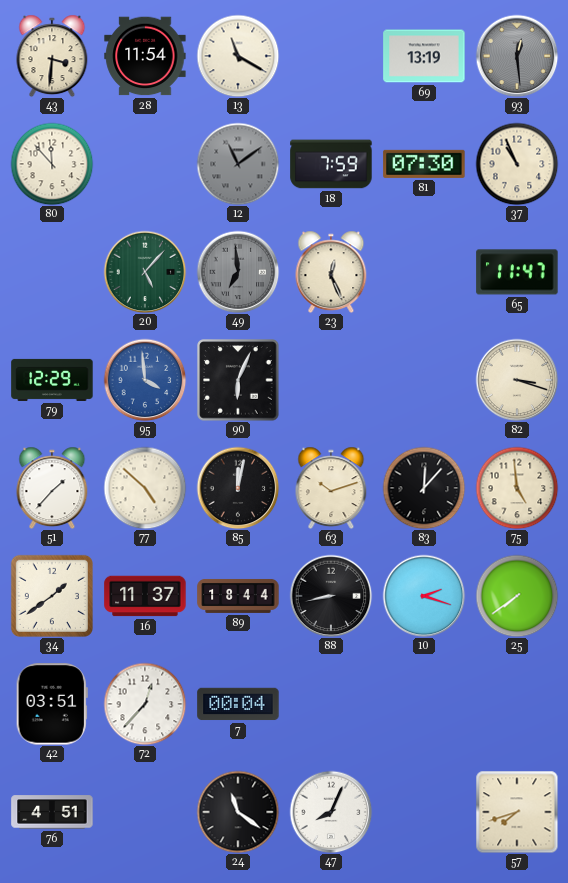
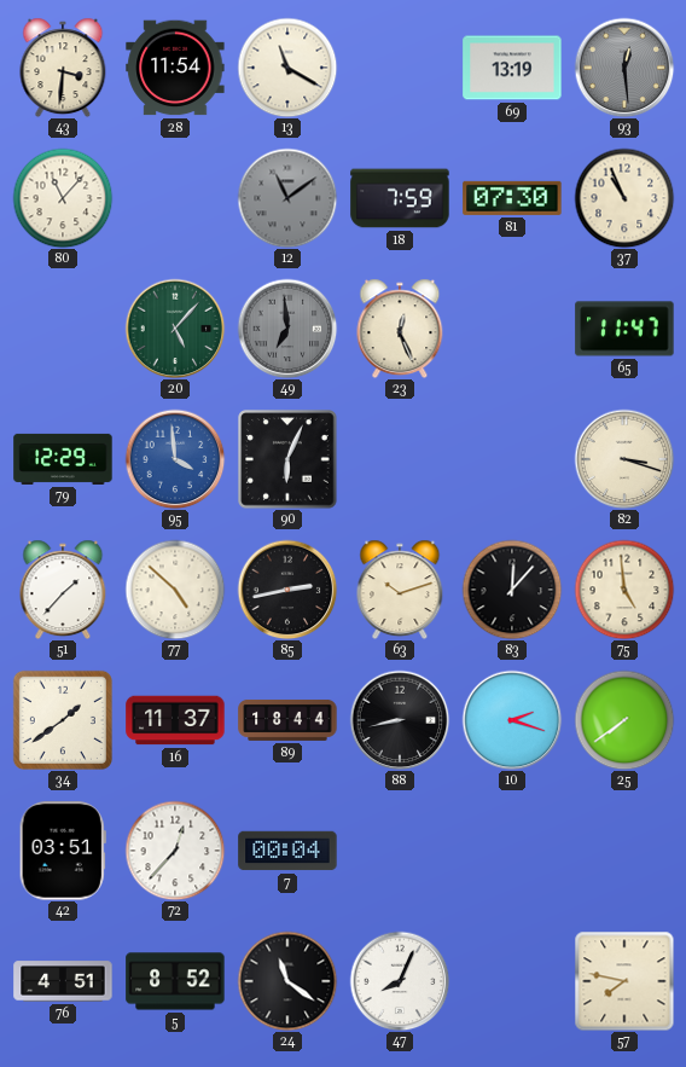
80: 11:53 -> 11:07 (63, 198)
85: 12:02 -> 2:43 (287, 590)
5: none -> 8:52 (175, 981)
57: 7:42 -> 7:47 (624, 981)
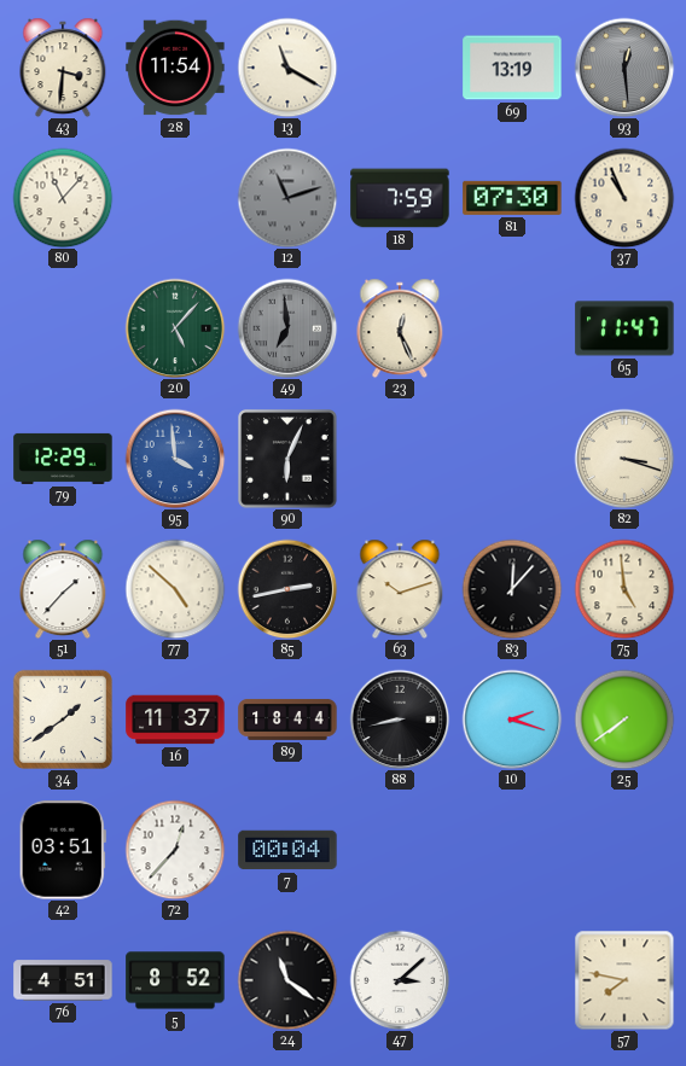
12: 11:09 -> 11:12 (287, 198)
47: 8:04 -> 3:08 (400, 980)
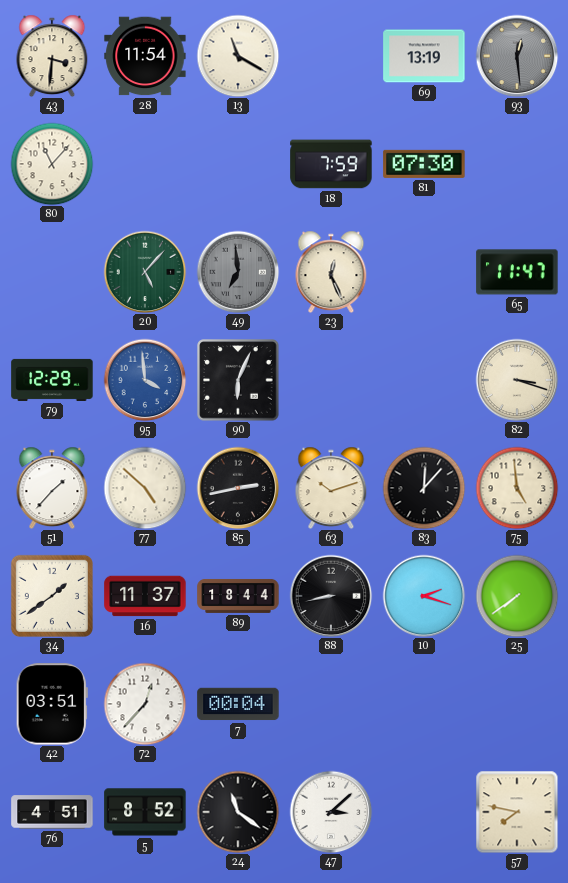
12: 11:12 -> none (287, 198)
37: 10:56 -> none (624, 198)
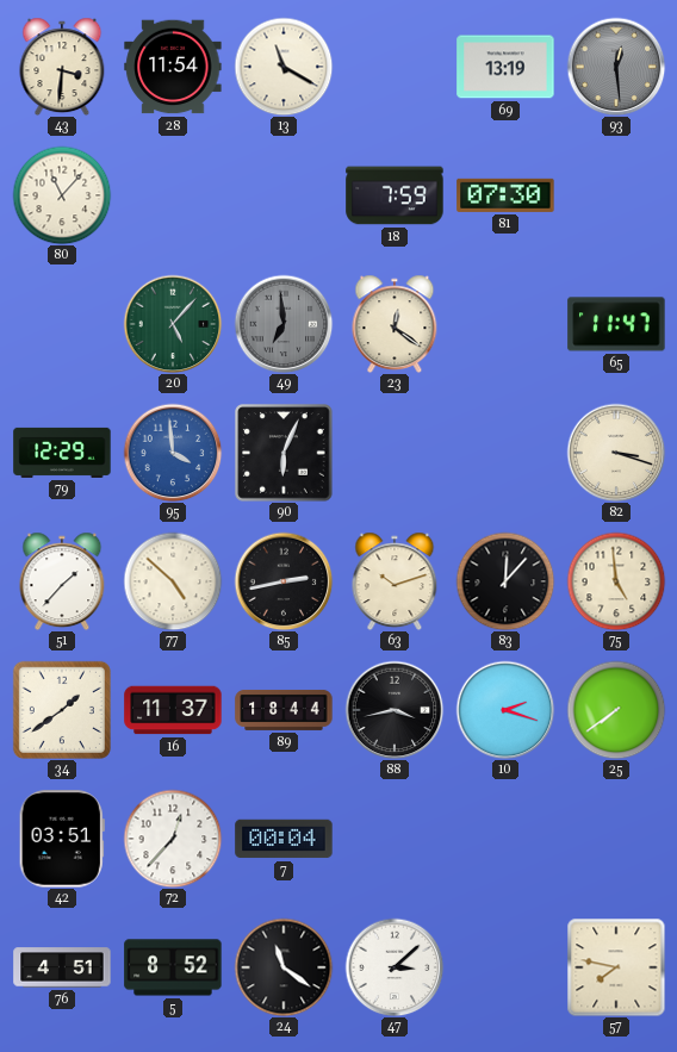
23: 12:26 -> 12:21 (395, 324)
88: 8:43 -> 3:43 (395, 710)
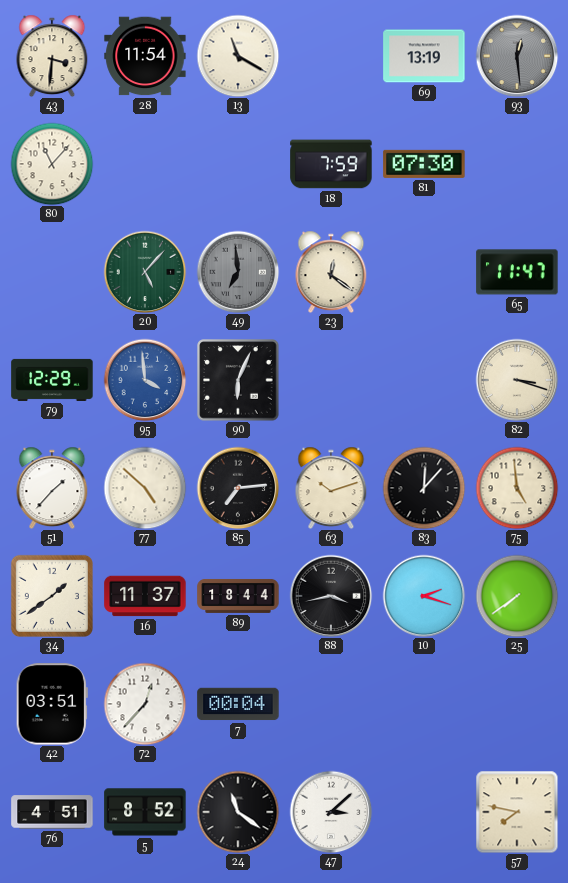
85: 2:43 -> 7:14 (238, 488)
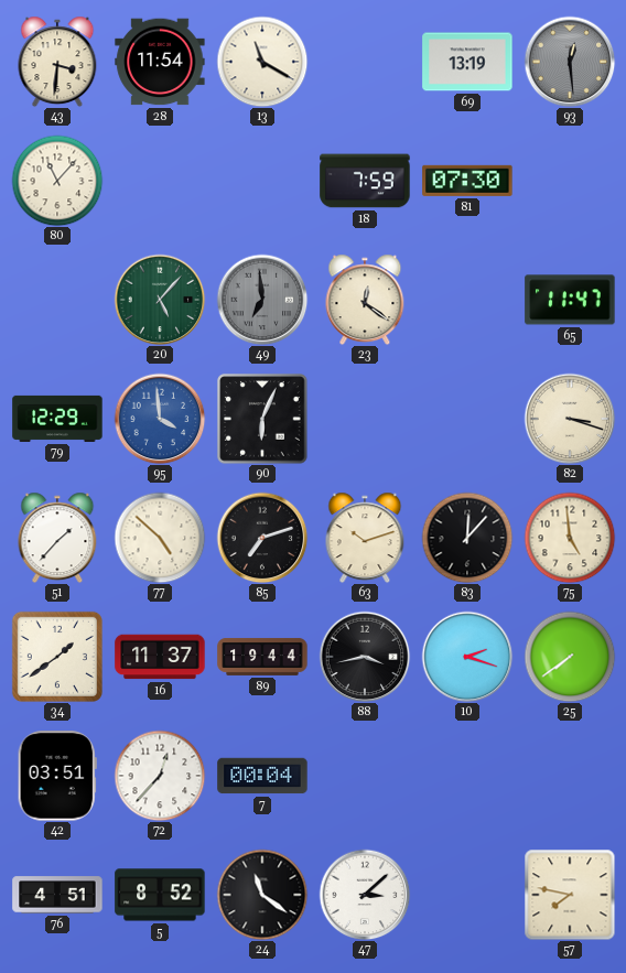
85: 7:14 -> 7:12 (262, 538)
89: 18:44 -> 19:44 (262, 657)
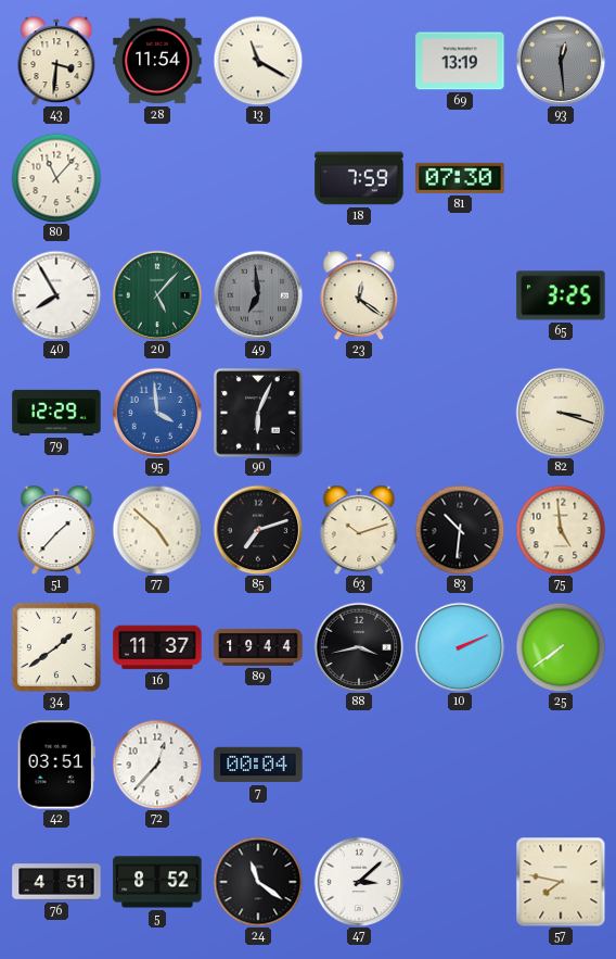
40: none -> 7:55 (56, 295)
65: 11:47 -> 3:25 (561, 295)
83: 12:07 -> 10:31 (460, 530)
10: 2:18 -> 2:11 (460, 647)
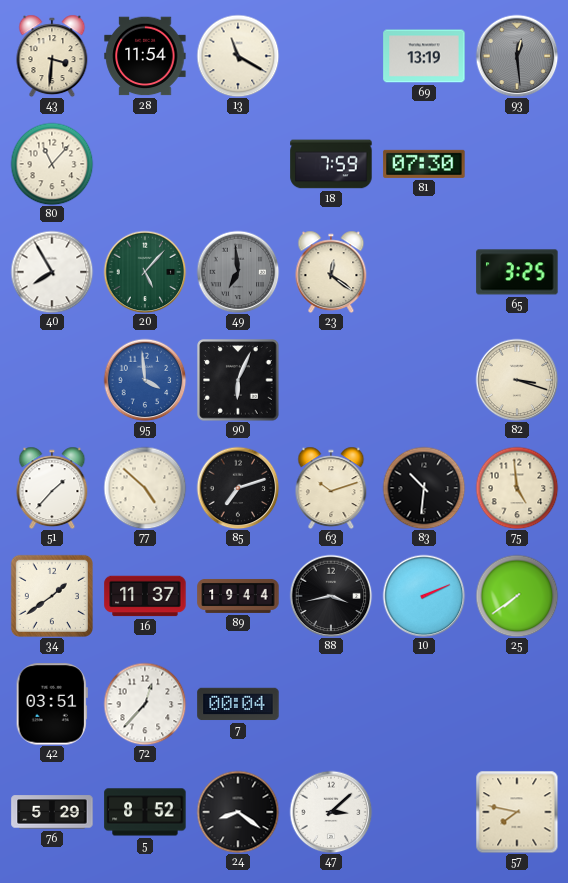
79: 12:29 -> none (56, 413)
76: 4:51 -> 5:29 (52, 812)
24: 11:21 -> 8:21 (238, 812)
